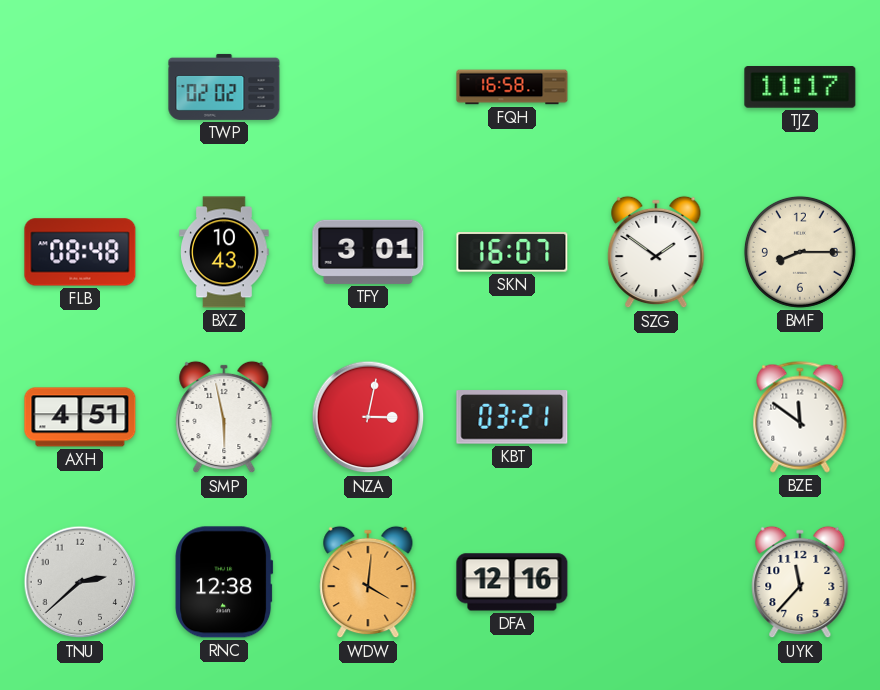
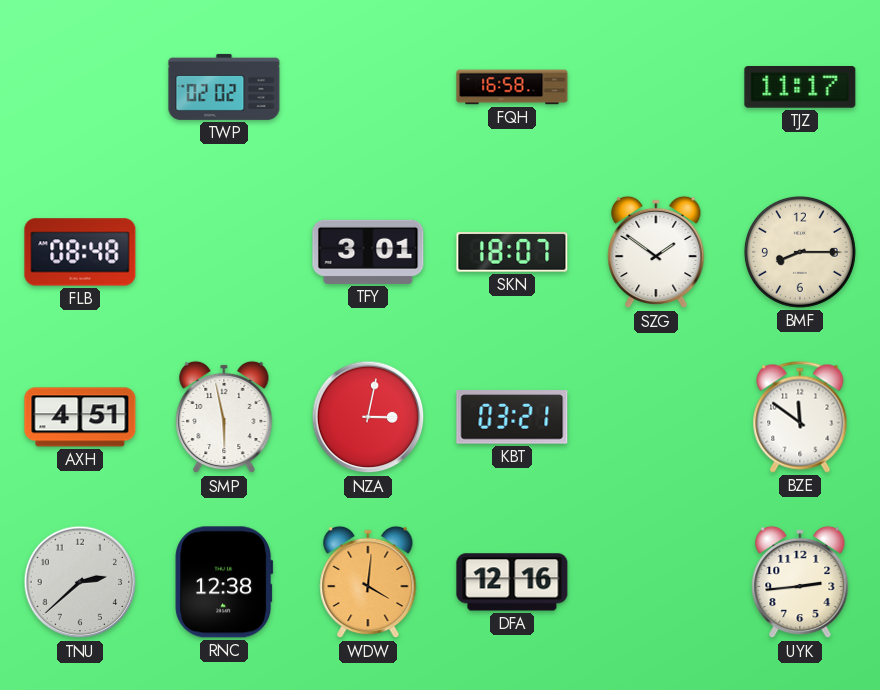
BXZ: 10:43 -> none (224, 252)
SKN: 16:07 -> 18:07 (512, 252)
UYK: 11:37 -> 2:44 (800, 582)
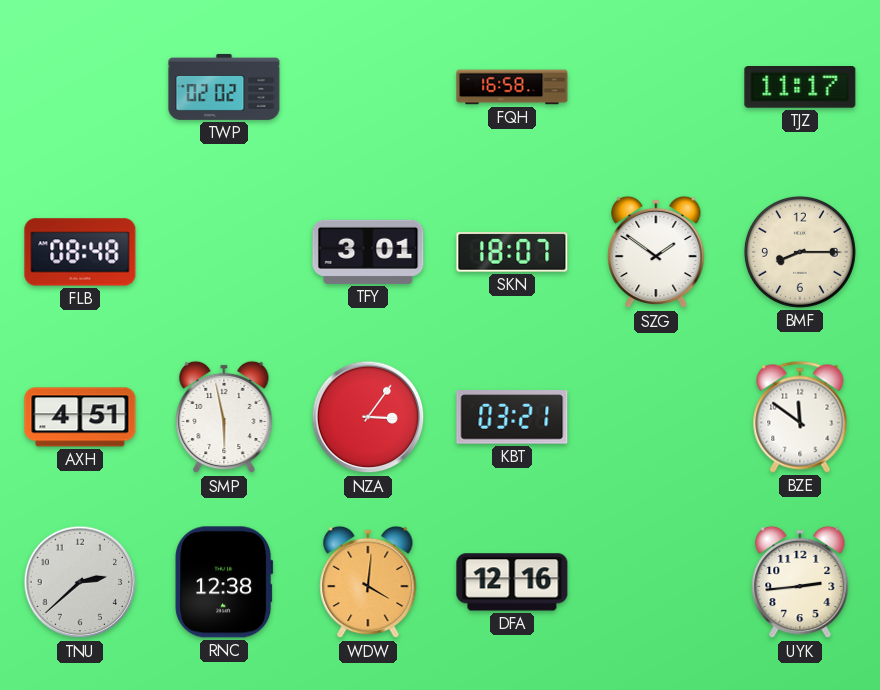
NZA: 3:02 -> 3:06 (368, 417)
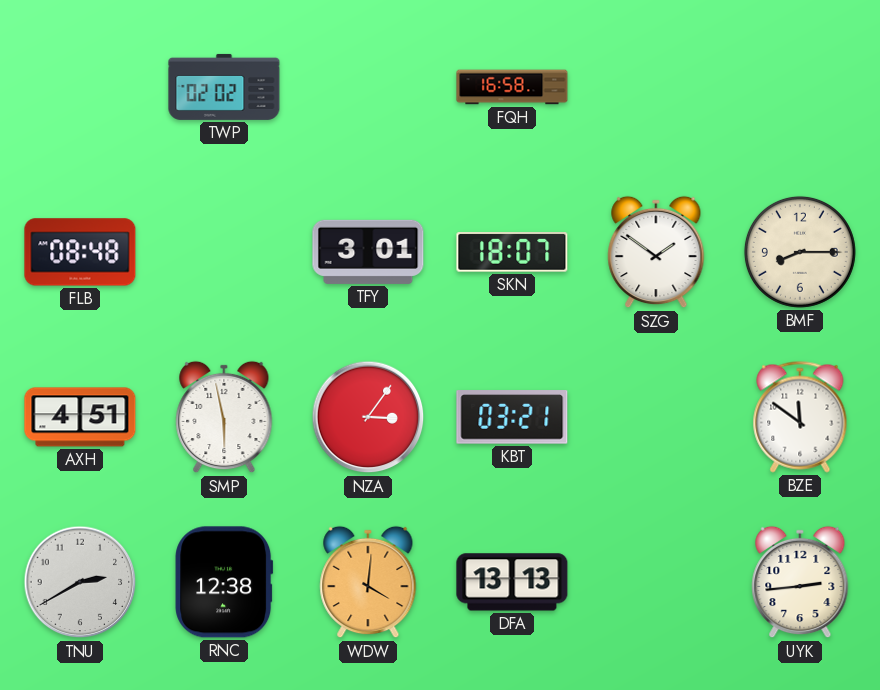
TJZ: 11:17 -> none (800, 88)
TNU: 2:38 -> 2:40 (80, 582)
DFA: 12:16 -> 13:13 (512, 582)
